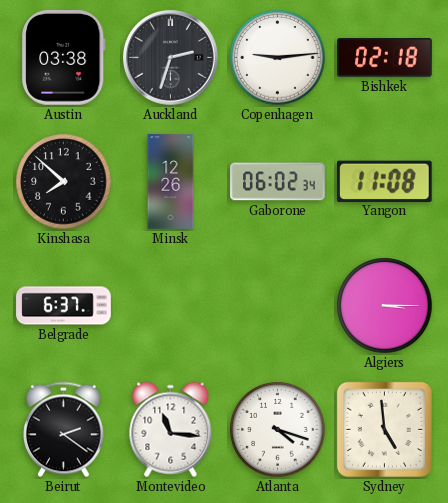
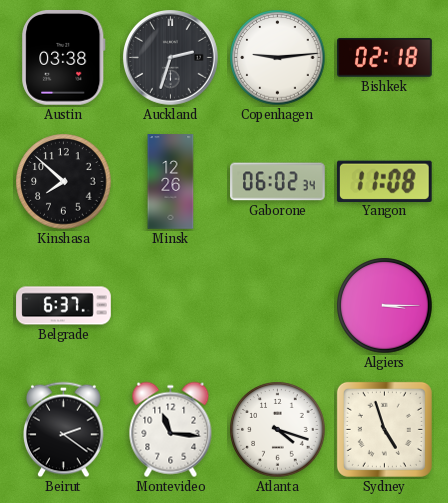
Sydney: 4:59 -> 4:57 (384, 429)
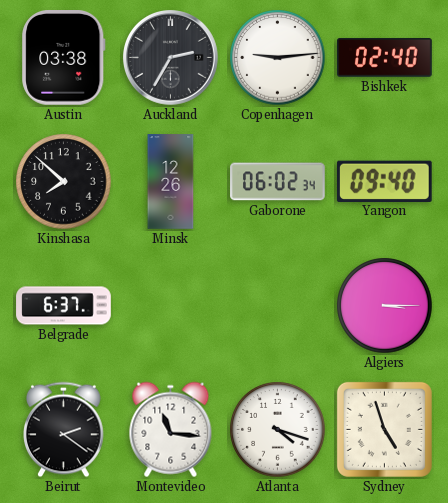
Auckland: 2:33 -> 2:35 (171, 58)
Bishkek: 02:18 -> 02:40 (385, 58)
Yangon: 11:08 -> 09:40 (384, 181)
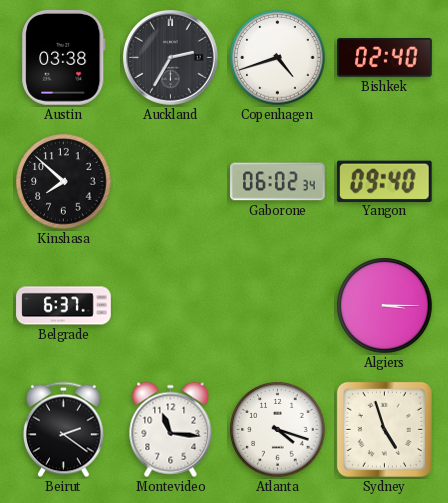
Copenhagen: 9:14 -> 4:42 (278, 58)
Minsk: 12:26 -> none (171, 182)
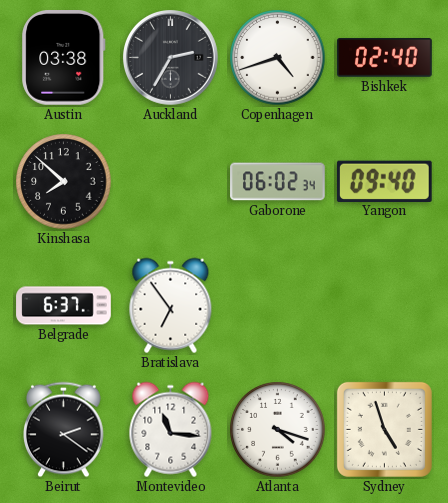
Bratislava: none -> 6:54 (171, 306)
Algiers: 3:15 -> none (385, 306)
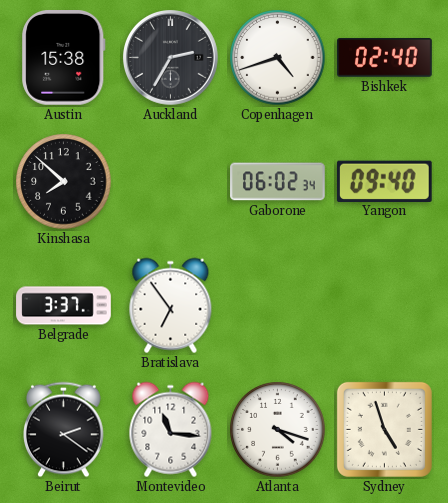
Austin: 03:38 -> 15:38 (64, 58)
Belgrade: 6:37 -> 3:37 (64, 306)
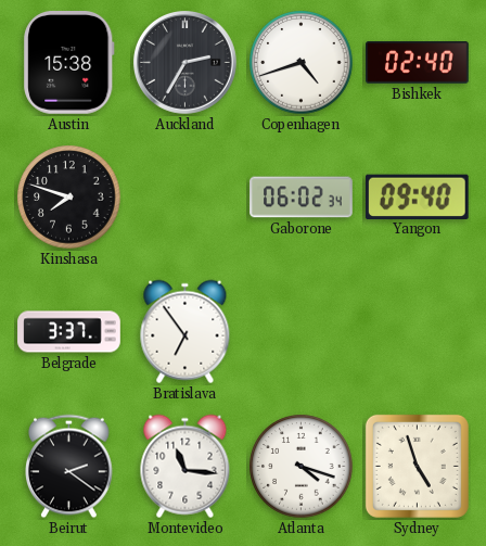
Kinshasa: 7:52 -> 7:48 (69, 198)
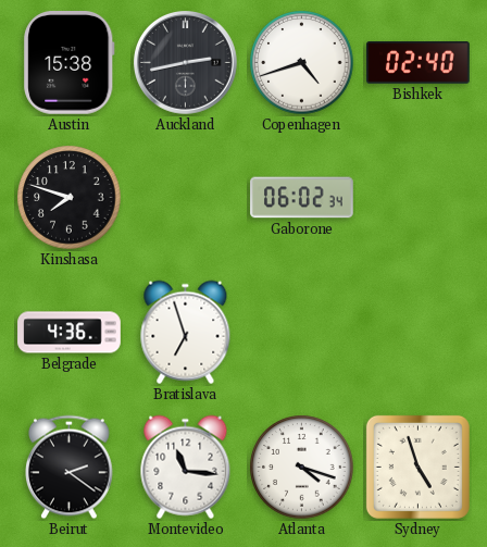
Auckland: 2:35 -> 2:43 (186, 63)
Yangon: 09:40 -> none (417, 196)
Belgrade: 3:37 -> 4:36 (70, 333)
Bratislava: 6:54 -> 6:57 (186, 333)
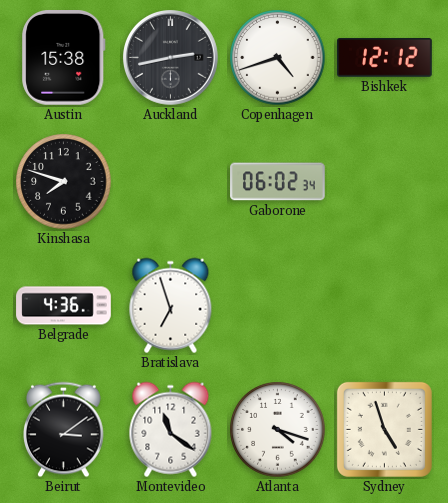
Bishkek: 02:40 -> 12:12 (385, 58)
Beirut: 2:21 -> 3:09 (64, 430)
Montevideo: 11:16 -> 11:21 (171, 430)
